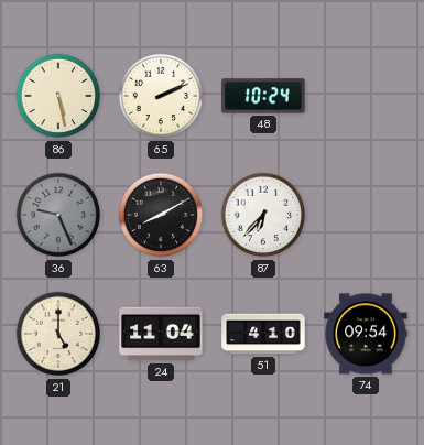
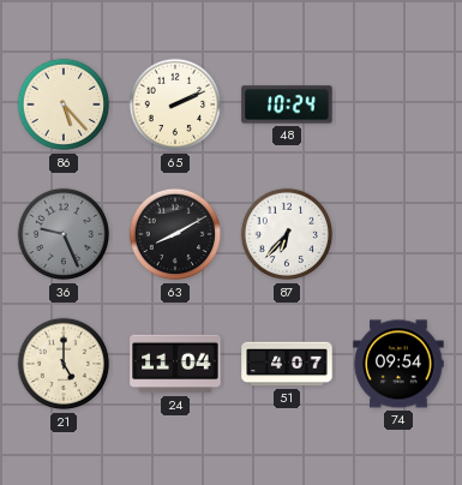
86: 5:28 -> 5:23 (64, 104)
51: 4:10 -> 4:07 (287, 364)
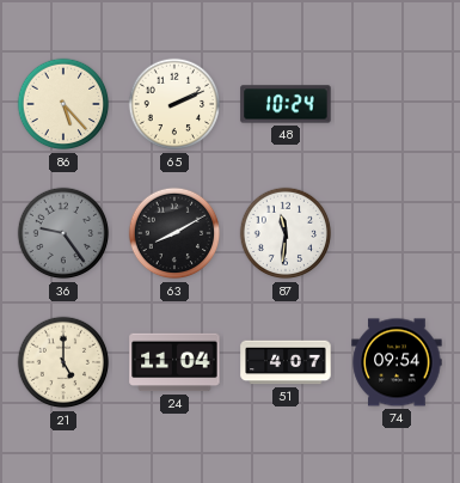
36: 9:26 -> 9:24 (63, 233)
87: 6:37 -> 11:31 (286, 233)
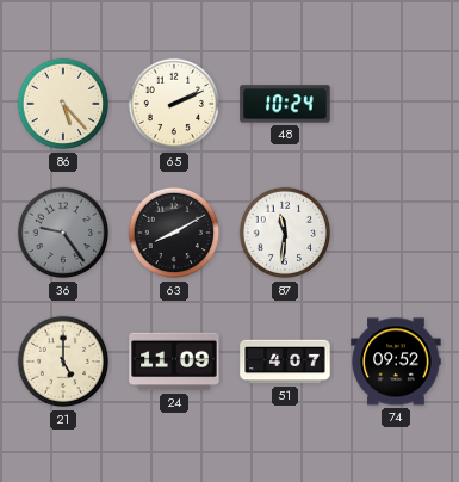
24: 11:04 -> 11:09 (174, 361)
74: 09:54 -> 09:52 (396, 361)
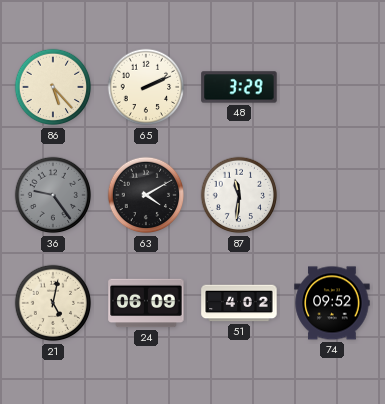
48: 10:24 -> 3:29 (239, 87)
63: 8:10 -> 4:10 (146, 195)
21: 5:00 -> 5:02 (53, 303)
24: 11:09 -> 06:09 (146, 303)
51: 4:07 -> 4:02 (239, 303)
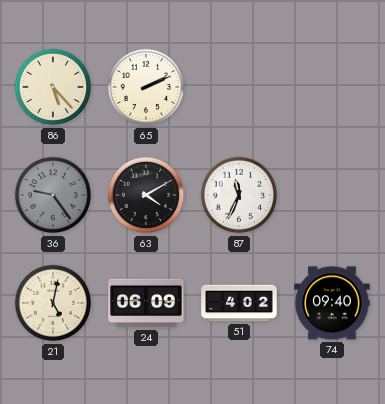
48: 3:29 -> none (239, 87)
87: 11:31 -> 11:34 (239, 195)
74: 09:52 -> 09:40 (332, 303)
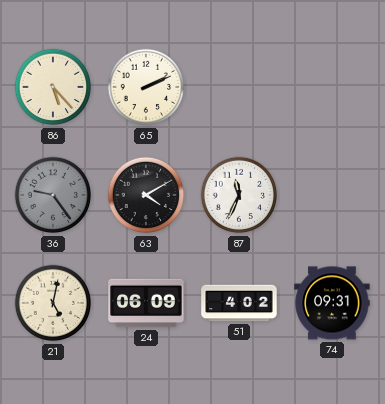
74: 09:40 -> 09:31 (332, 303)
